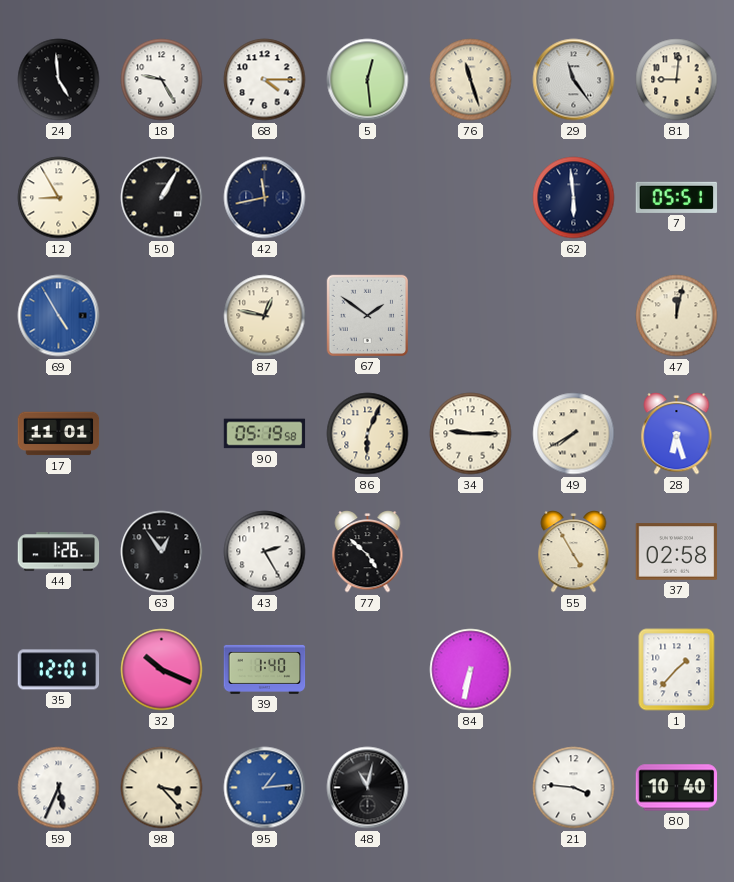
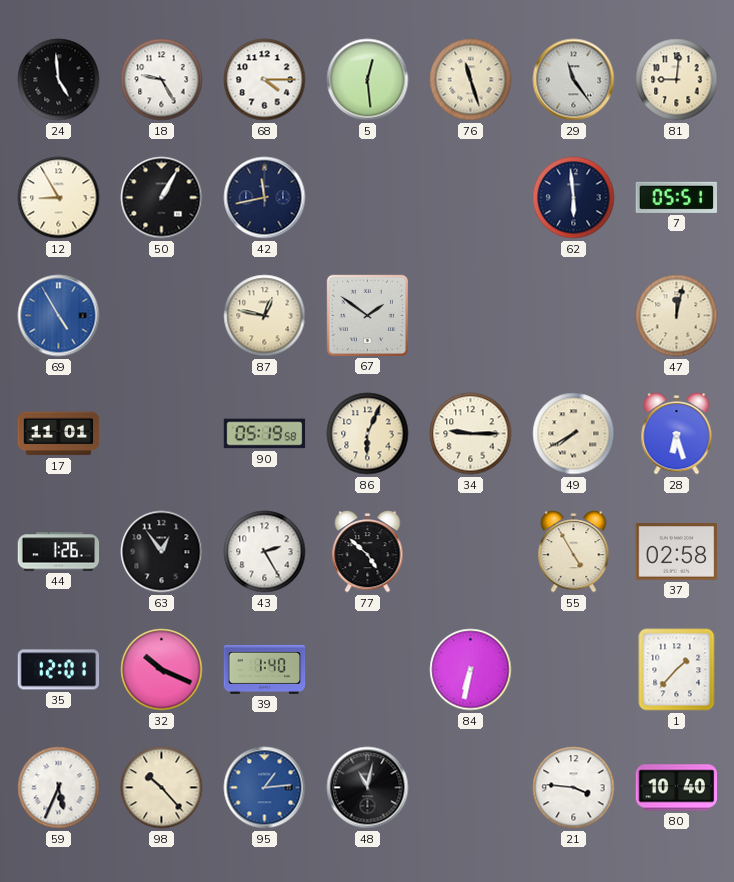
98: 3:23 -> 10:23 (162, 788)
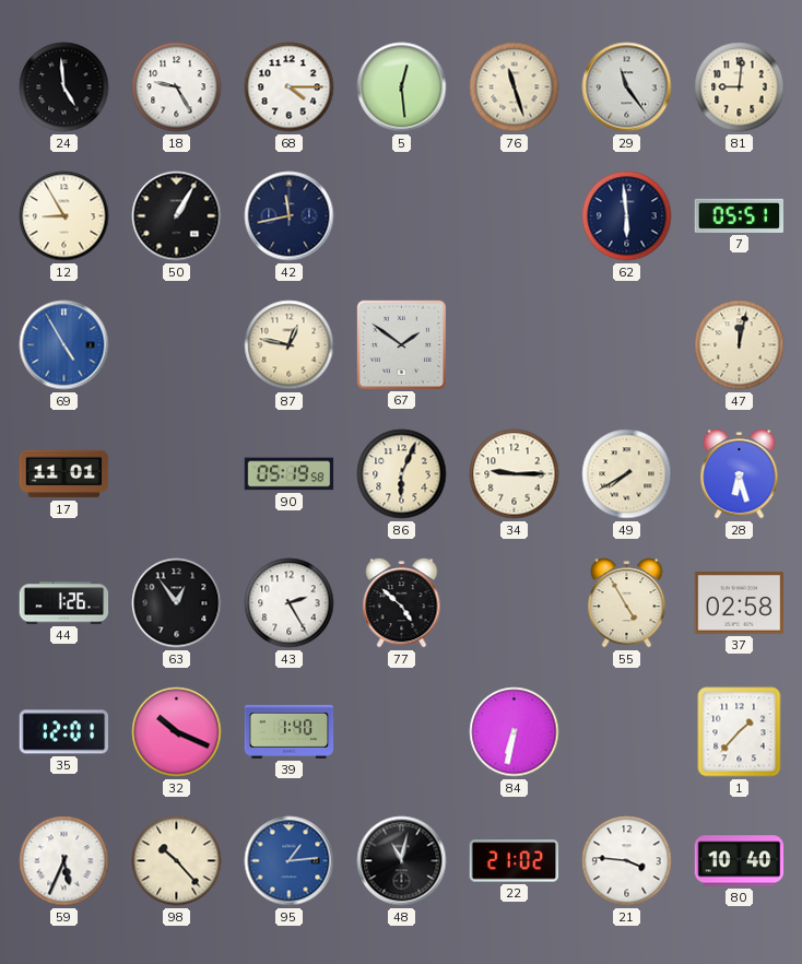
22: none -> 21:02 (515, 861)
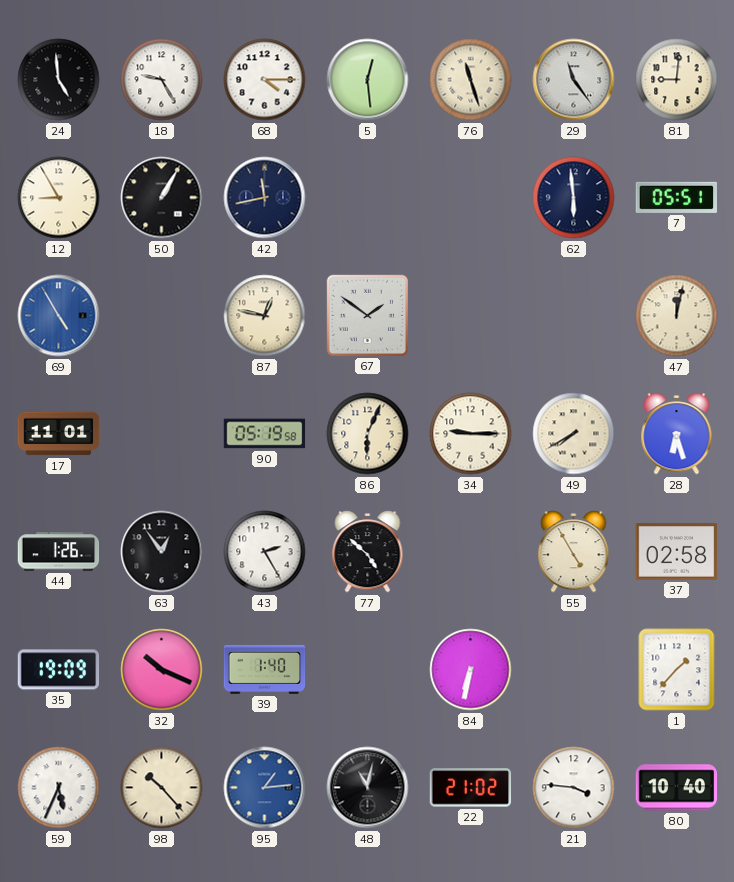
35: 12:01 -> 19:09 (59, 670)
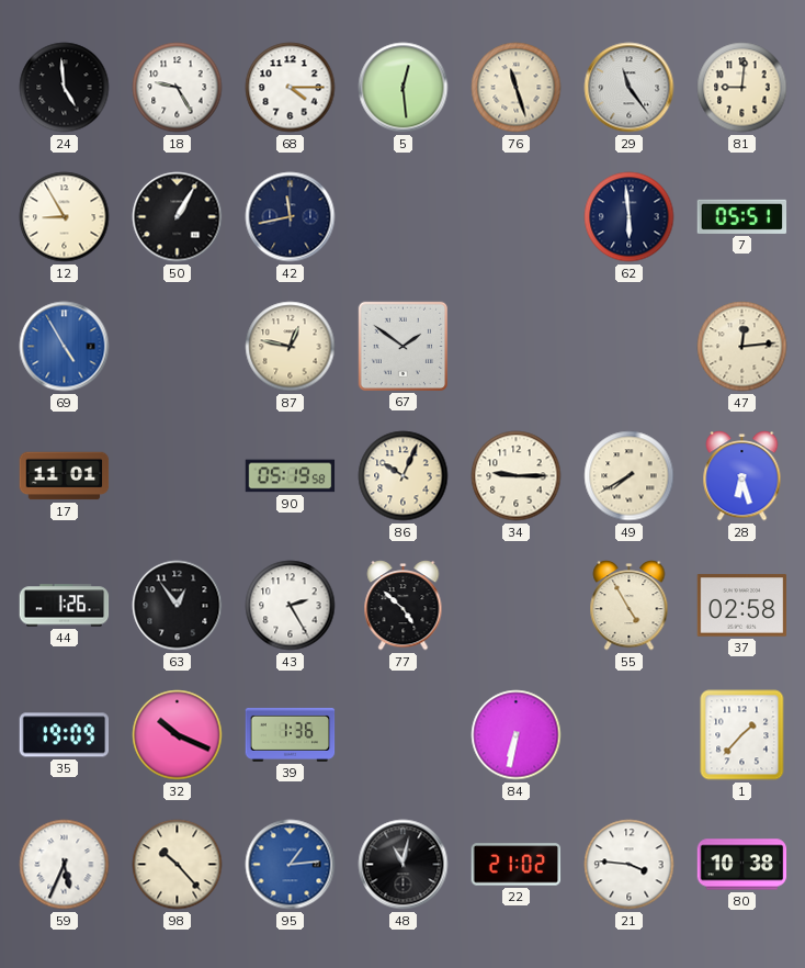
47: 12:02 -> 12:14 (742, 347)
86: 6:04 -> 10:04 (404, 476)
39: 1:40 -> 1:36 (291, 734)
80: 10:40 -> 10:38 (742, 865)
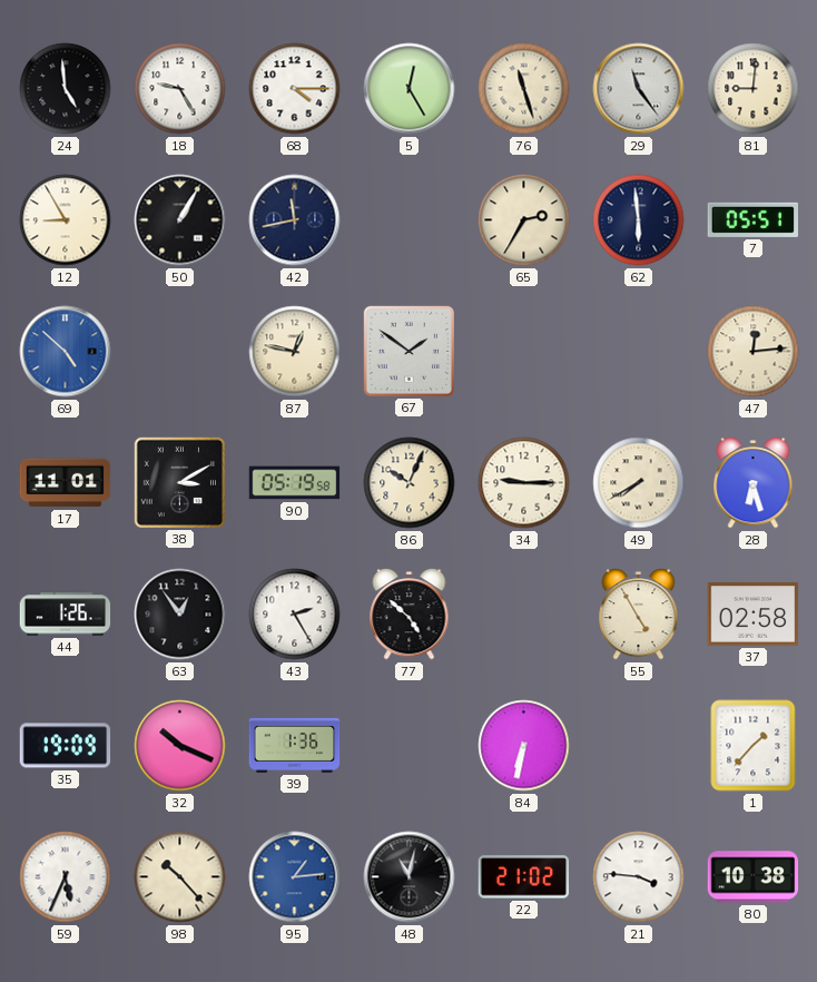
5: 12:29 -> 12:25 (410, 89)
65: none -> 2:35 (524, 220)
69: 4:55 -> 4:52 (66, 352)
38: none -> 3:10 (179, 482)
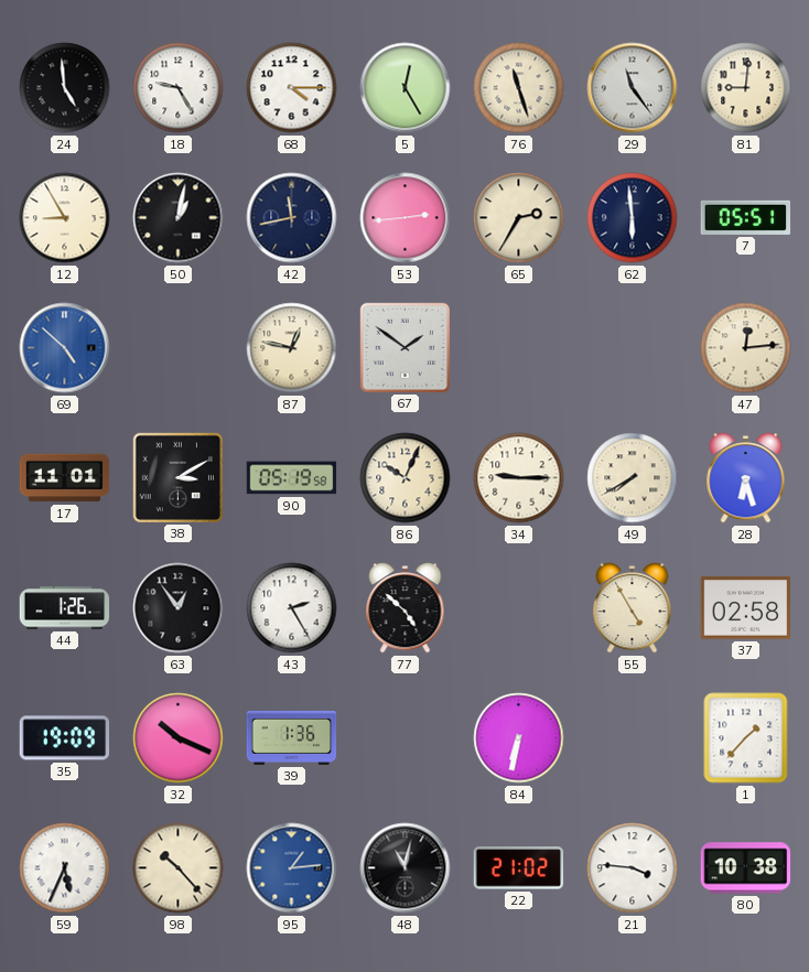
50: 1:05 -> 1:02 (179, 218)
53: none -> 2:44 (406, 218)
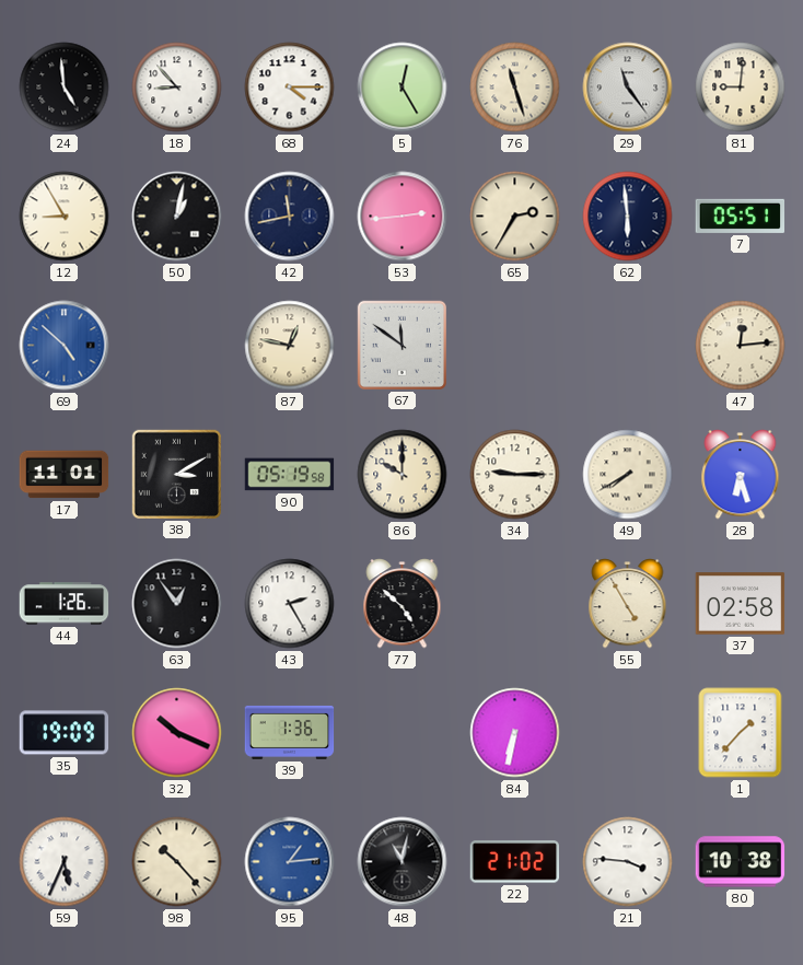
18: 9:25 -> 8:53 (177, 88)
67: 1:51 -> 11:51 (401, 345)
86: 10:04 -> 10:00 (403, 475)
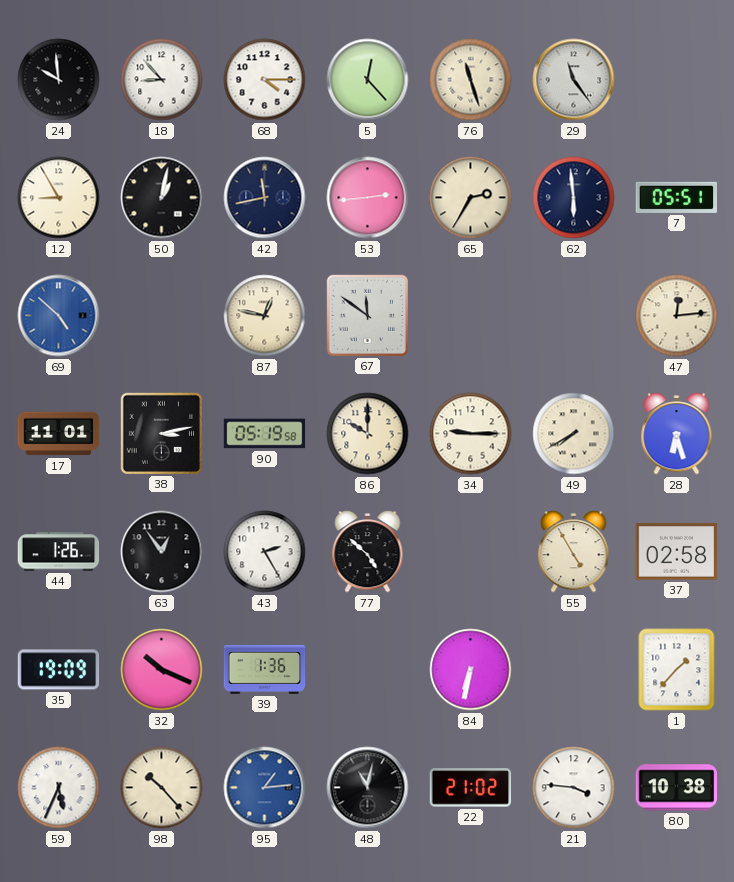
24: 4:59 -> 9:59 (59, 80)
5: 12:25 -> 12:23 (368, 80)
81: 9:01 -> none (741, 88)
38: 3:10 -> 3:13 (161, 433)
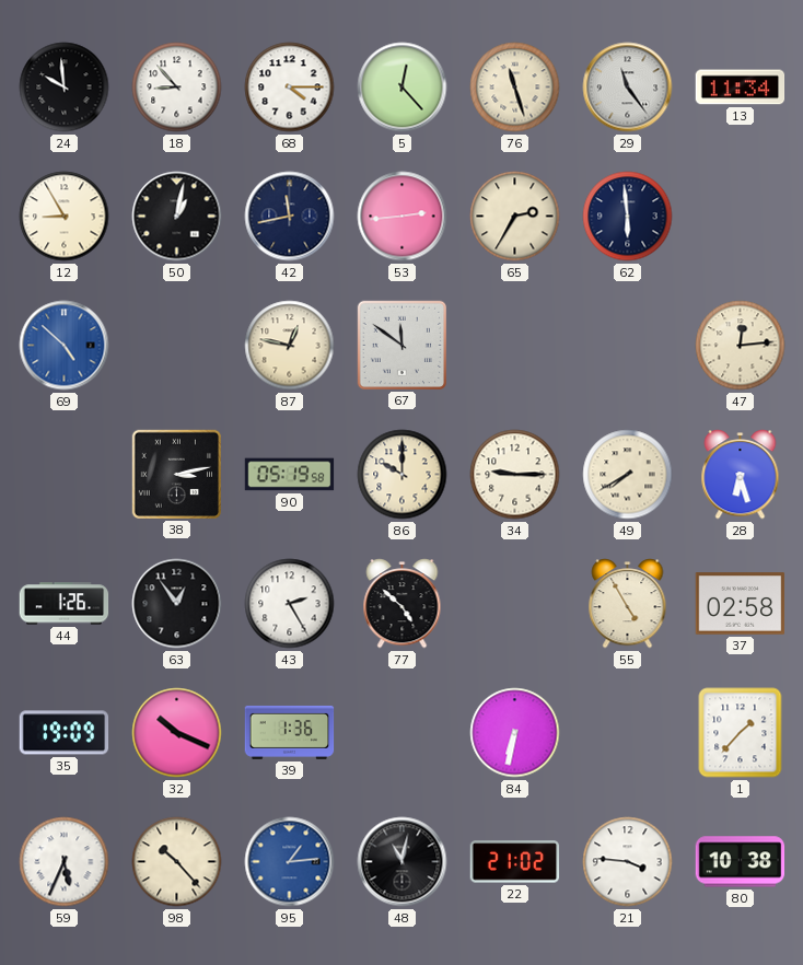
13: none -> 11:34 (741, 88)
7: 05:51 -> none (677, 197)
17: 11:01 -> none (59, 434)
